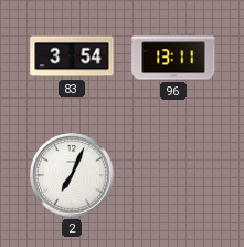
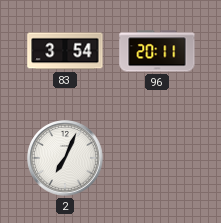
96: 13:11 -> 20:11 (157, 51)
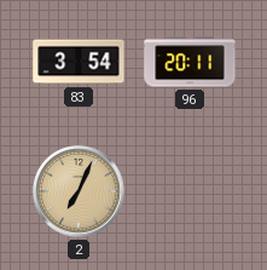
2 dial: white -> champagne (80, 193)
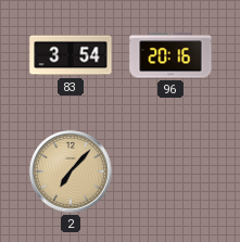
96: 20:11 -> 20:16 (170, 55)
2: 7:04 -> 7:07 (72, 173)
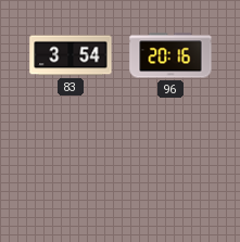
2: 7:07 -> none (72, 173)
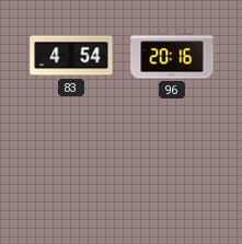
83: 3:54 -> 4:54 (71, 56)
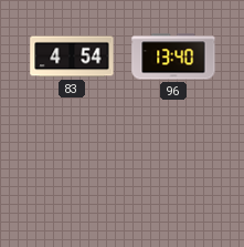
96: 20:16 -> 13:40 (173, 56)
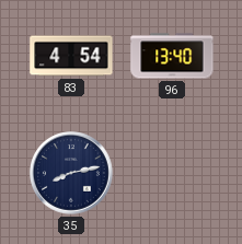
35: none -> 8:13 (72, 174)
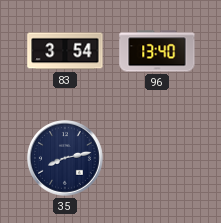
83: 4:54 -> 3:54 (65, 51)
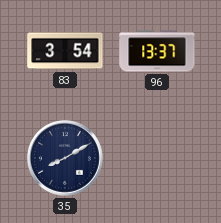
96: 13:40 -> 13:37 (157, 51)
35: 8:13 -> 8:10 (66, 159)
